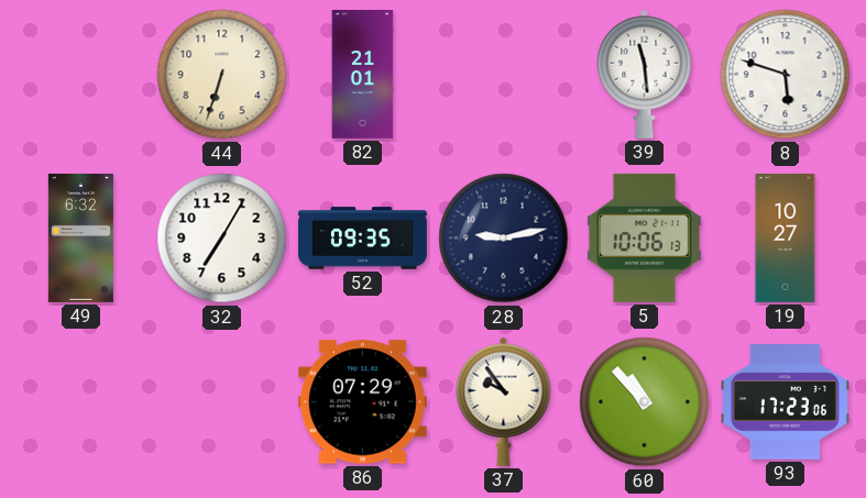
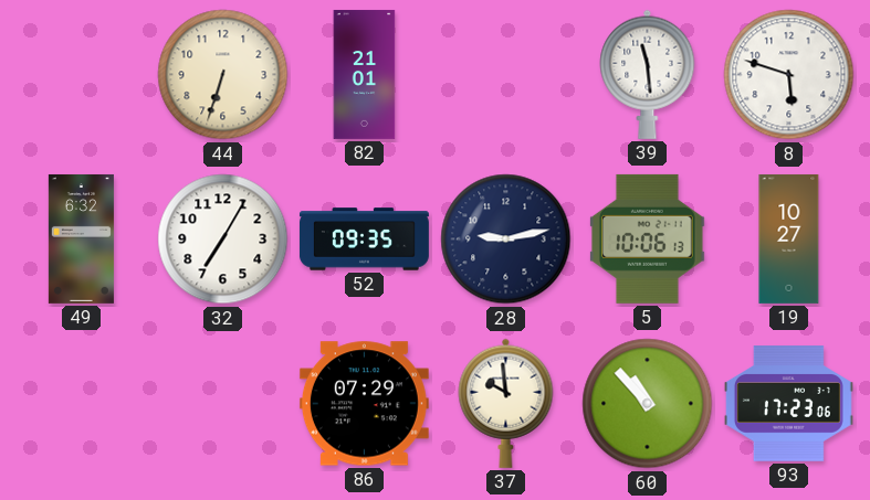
37: 9:54 -> 9:59 (506, 403)
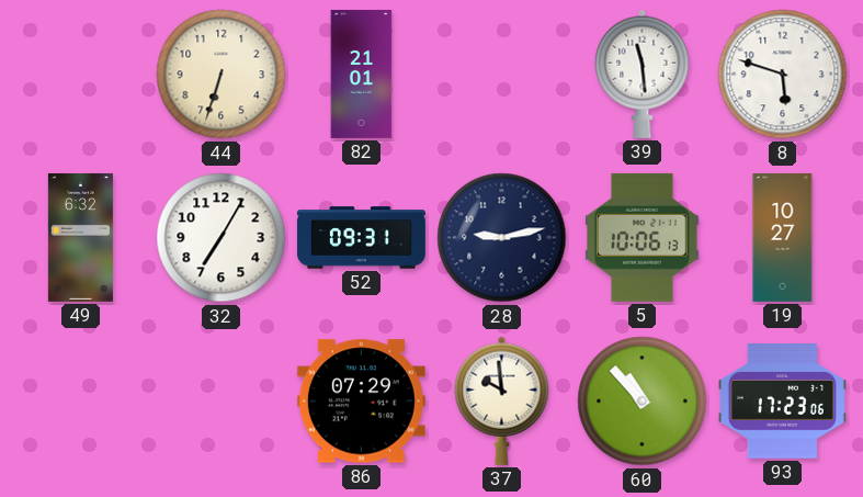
52: 09:35 -> 09:31 (362, 238)
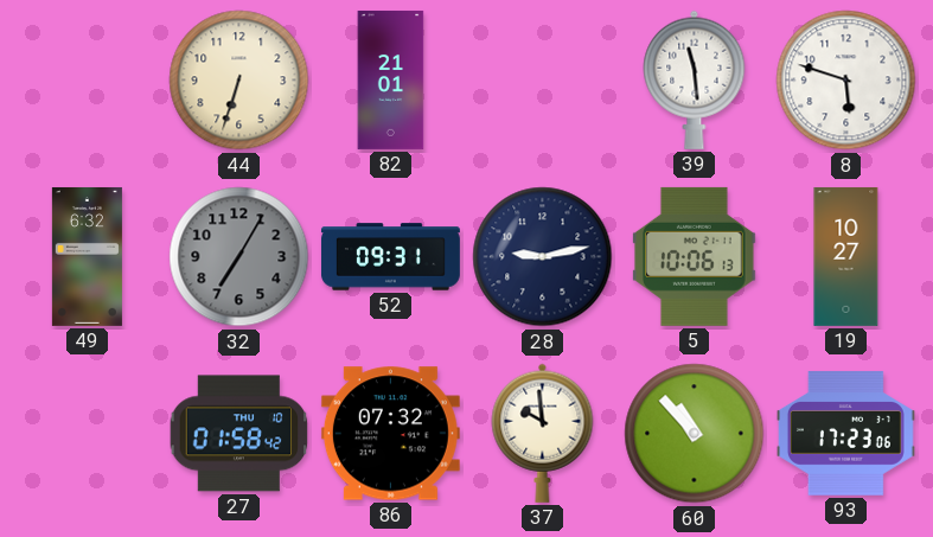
32 dial: white -> grey (239, 257)
27: none -> 01:58 (239, 434)
86: 07:29 -> 07:32 (390, 434)
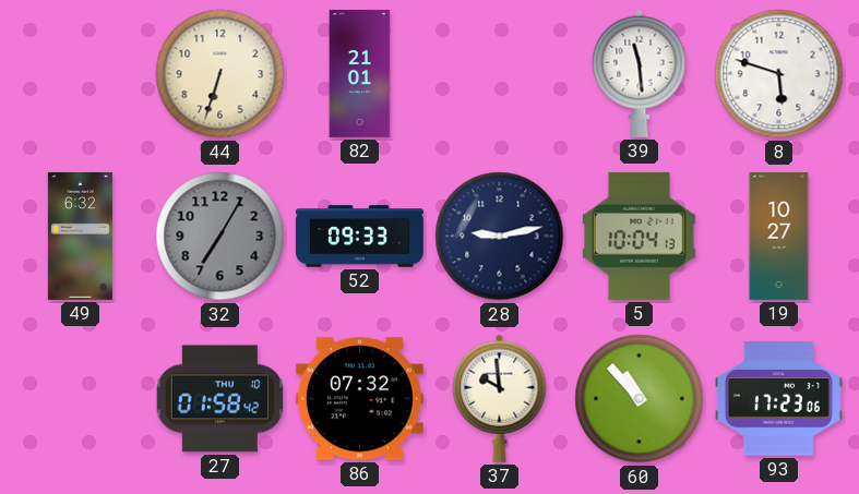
52: 09:31 -> 09:33 (360, 237)
5: 10:06 -> 10:04 (640, 236)
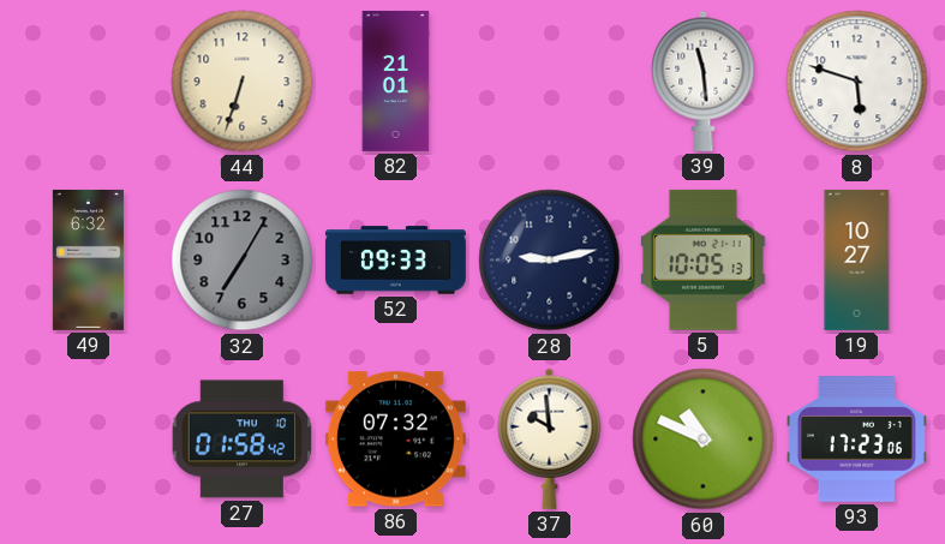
5: 10:04 -> 10:05 (704, 259)
60: 10:53 -> 10:49 (704, 440)
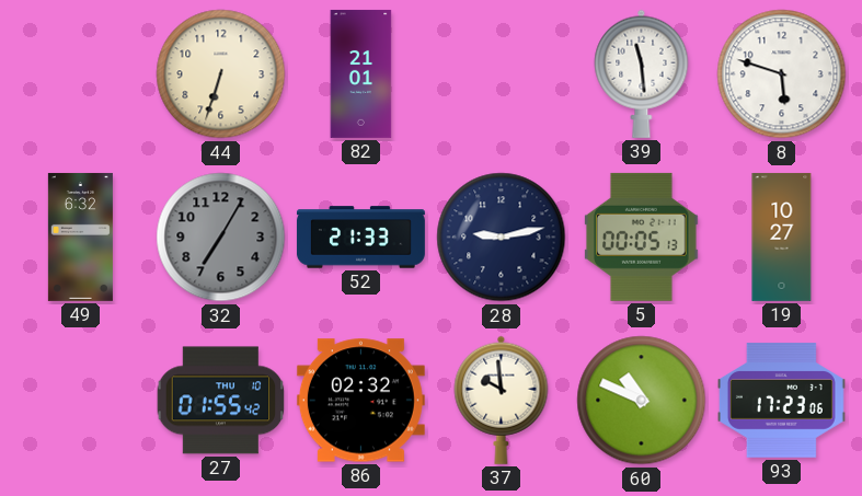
52: 09:33 -> 21:33 (361, 238)
5: 10:05 -> 00:05 (642, 237)
27: 01:58 -> 01:55 (221, 401)
86: 07:32 -> 02:32 (360, 401)
